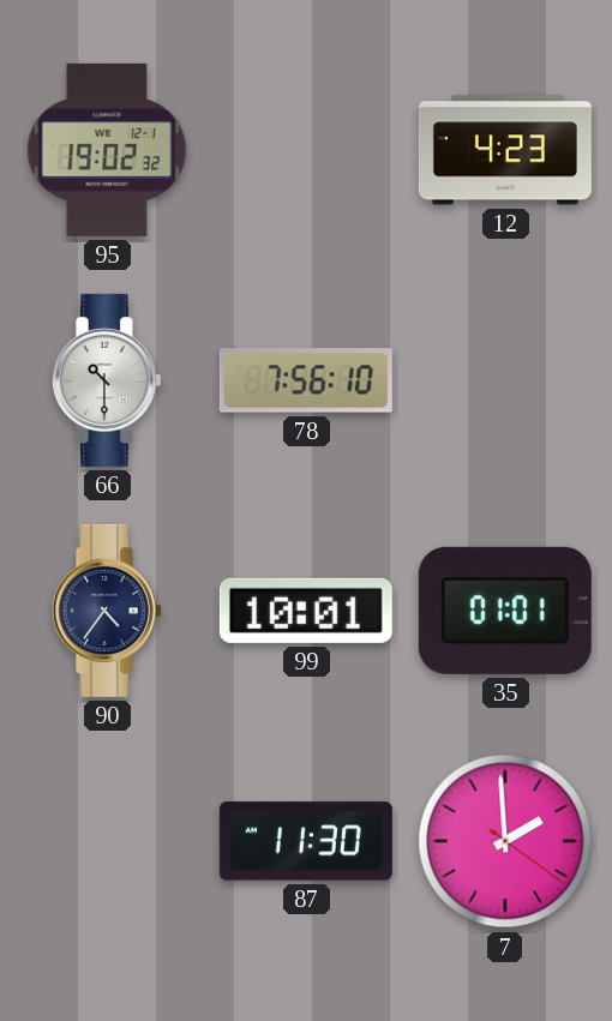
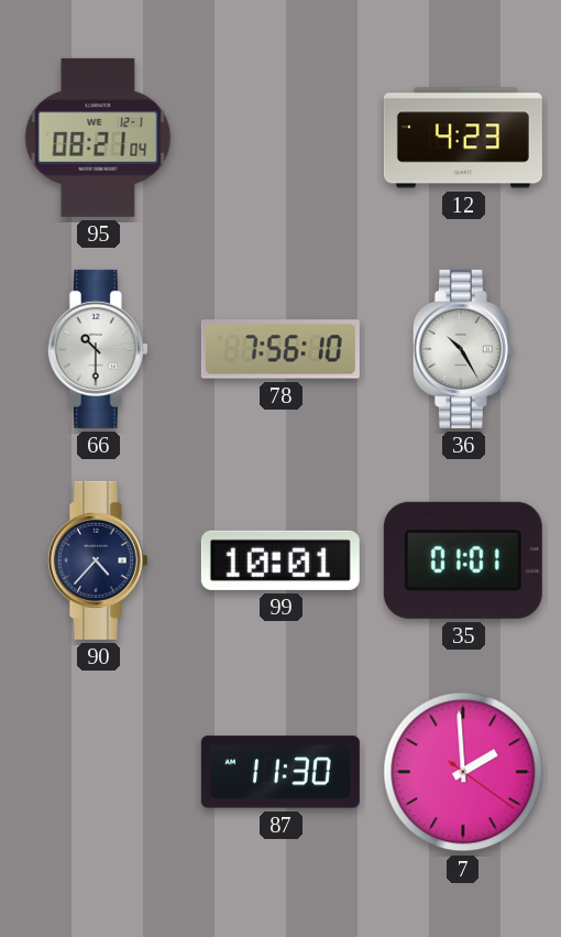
95: 19:02 -> 08:21 (98, 138)
36: none -> 10:25 (463, 349)
90: 4:36 -> 4:37 (98, 560)
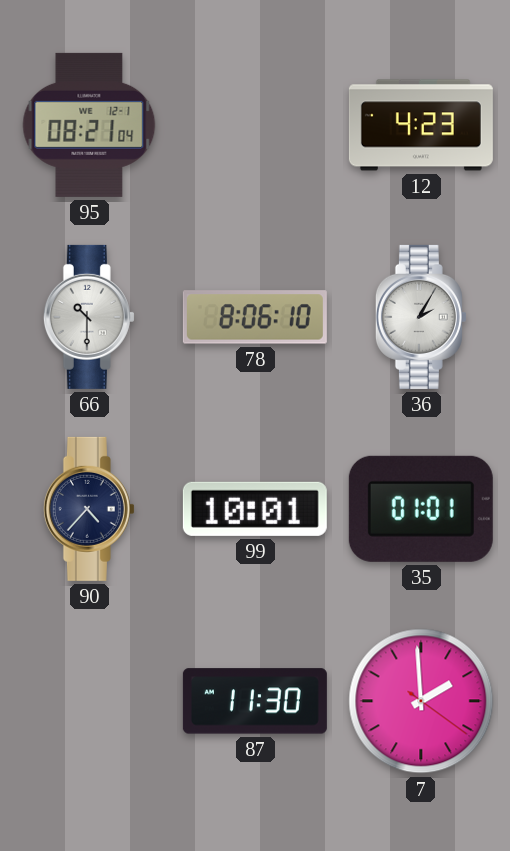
78: 7:56 -> 8:06 (255, 317)
36: 10:25 -> 2:05 (421, 317)
